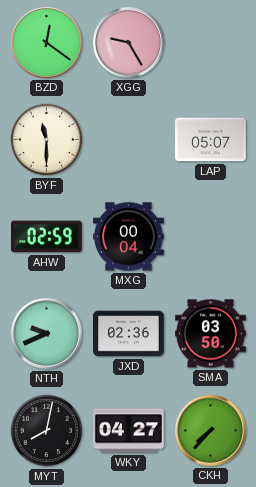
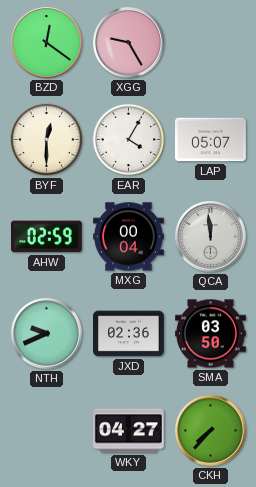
BYF: 11:30 -> 12:30 (47, 140)
EAR: none -> 4:05 (129, 140)
QCA: none -> 11:59 (211, 237)
MYT: 8:02 -> none (47, 431)
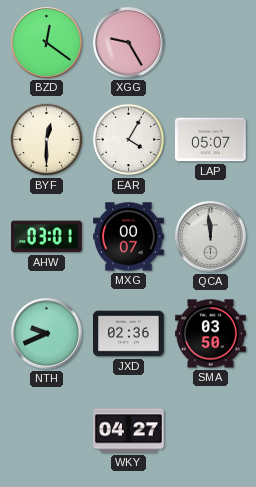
AHW: 02:59 -> 03:01 (46, 237)
MXG: 00:04 -> 00:07 (129, 237)
CKH: 7:37 -> none (211, 431)
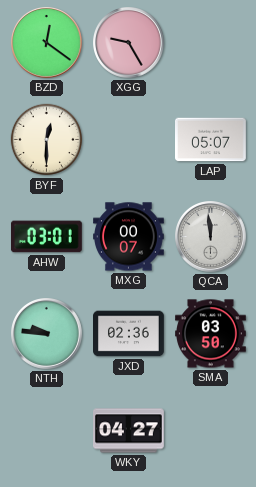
EAR: 4:05 -> none (129, 140)
NTH: 9:41 -> 9:46 (47, 334)
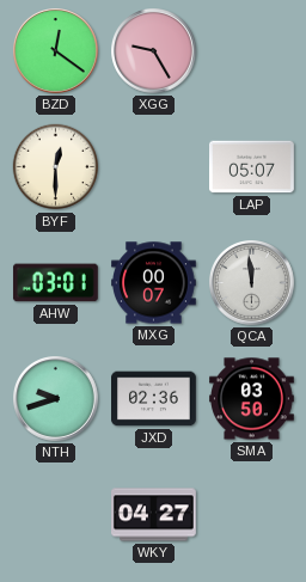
NTH: 9:46 -> 9:42 (56, 399)
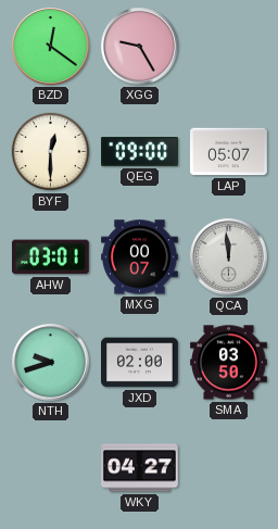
QEG: none -> 09:00 (140, 152)
JXD: 02:36 -> 02:00 (140, 363)
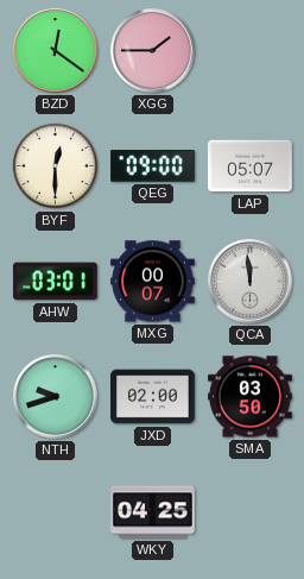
XGG: 9:25 -> 1:45 (153, 51)
WKY: 04:27 -> 04:25 (153, 512)
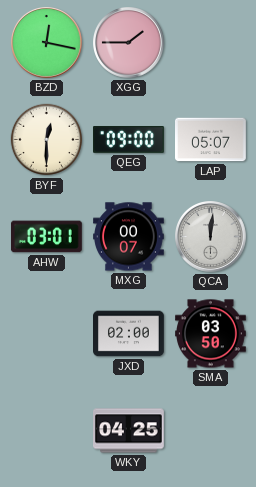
BZD: 12:21 -> 12:17 (47, 43)
QCA: 11:59 -> 12:01 (211, 237)
NTH: 9:42 -> none (56, 397)
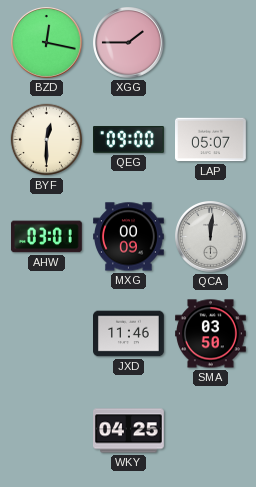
MXG: 00:07 -> 00:09 (129, 237)
JXD: 02:00 -> 11:46 (129, 334)
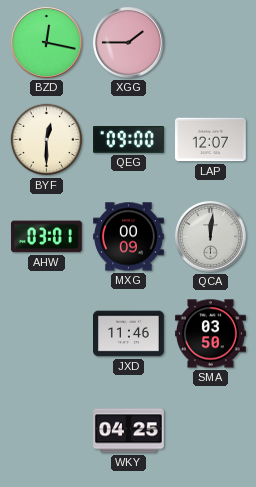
LAP: 05:07 -> 12:07 (211, 140)
